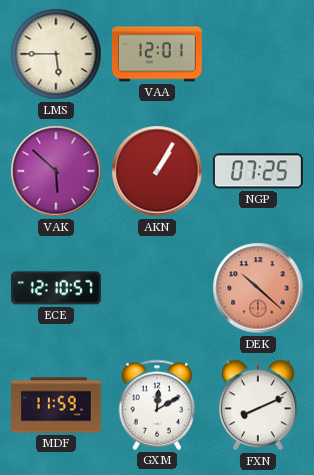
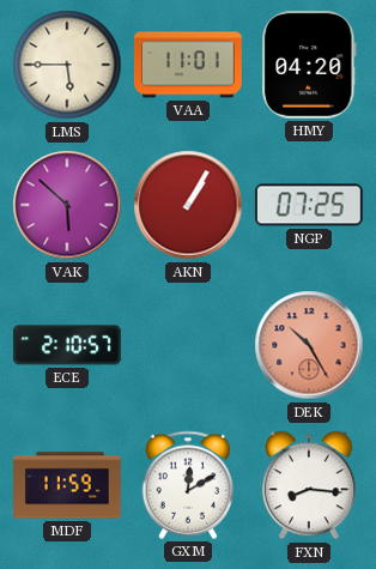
VAA: 12:01 -> 11:01 (188, 65)
HMY: none -> 04:20 (309, 65)
ECE: 12:10 -> 2:10 (67, 345)
DEK: 10:22 -> 10:25 (309, 345)
FXN: 8:11 -> 8:16 (310, 485)
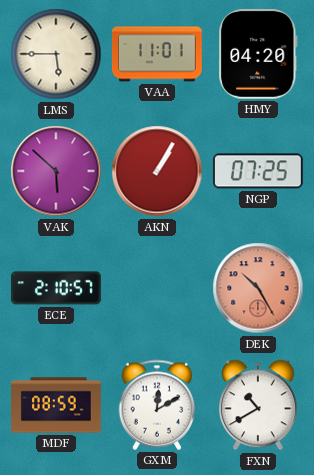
MDF: 11:59 -> 08:59 (57, 405)
FXN: 8:16 -> 10:40 (259, 405)
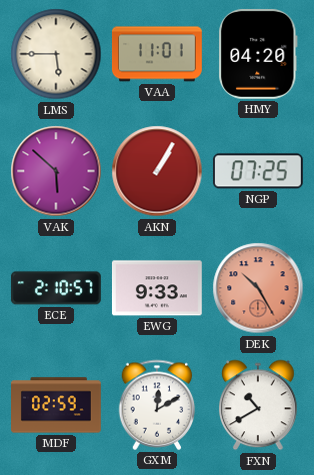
EWG: none -> 9:33 (157, 288)
MDF: 08:59 -> 02:59 (57, 405)
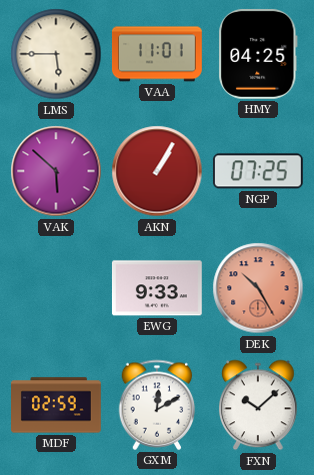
HMY: 04:20 -> 04:25 (258, 54)
ECE: 2:10 -> none (56, 288)
FXN: 10:40 -> 10:08 (259, 405)
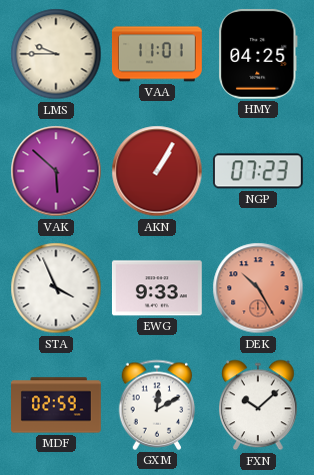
LMS: 5:45 -> 9:45 (56, 54)
NGP: 07:25 -> 07:23 (258, 171)
STA: none -> 3:56 (56, 288)
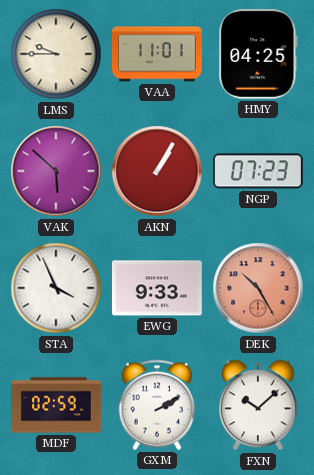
GXM: 12:10 -> 2:10 (157, 405)
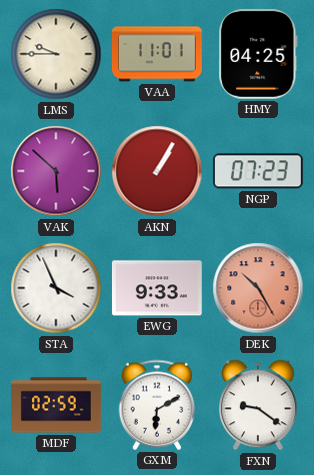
GXM: 2:10 -> 6:10 (157, 405)
FXN: 10:08 -> 9:21 (259, 405)
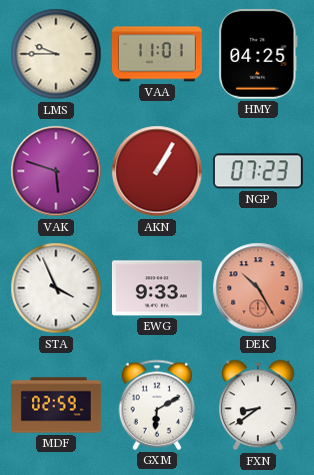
VAK: 5:52 -> 5:48 (56, 171)
FXN: 9:21 -> 8:39 (259, 405)
